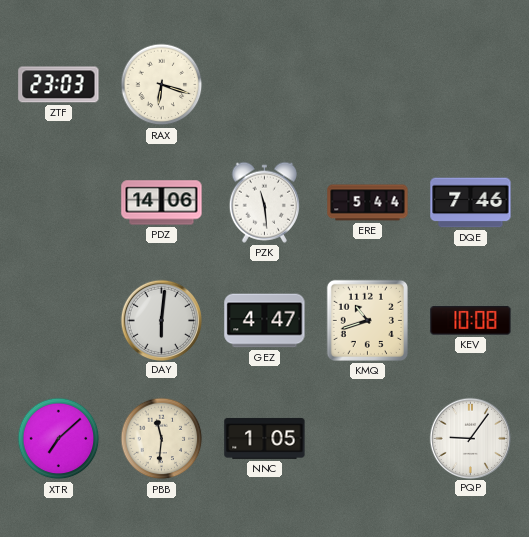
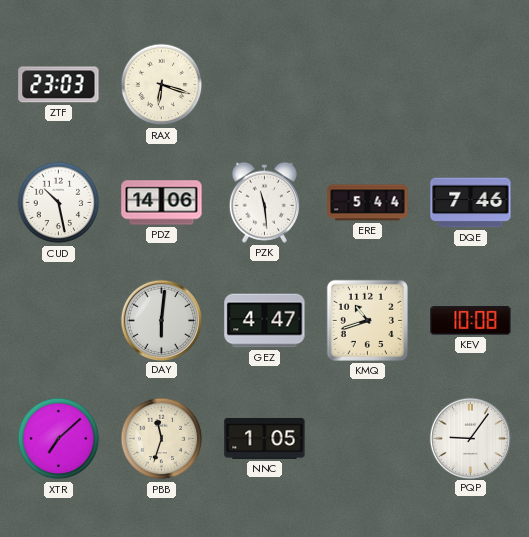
CUD: none -> 10:28 (59, 203)
PBB: 11:31 -> 11:33 (162, 439)
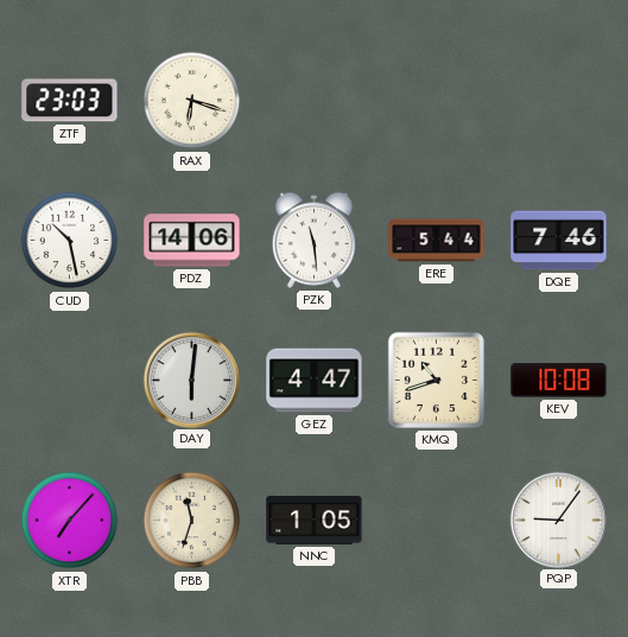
XTR: 7:08 -> 7:07 (70, 521)
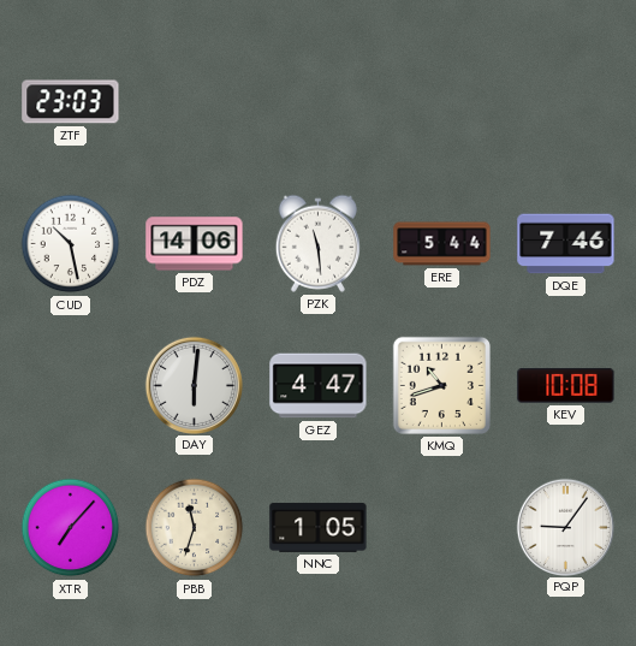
RAX: 6:18 -> none (192, 101)
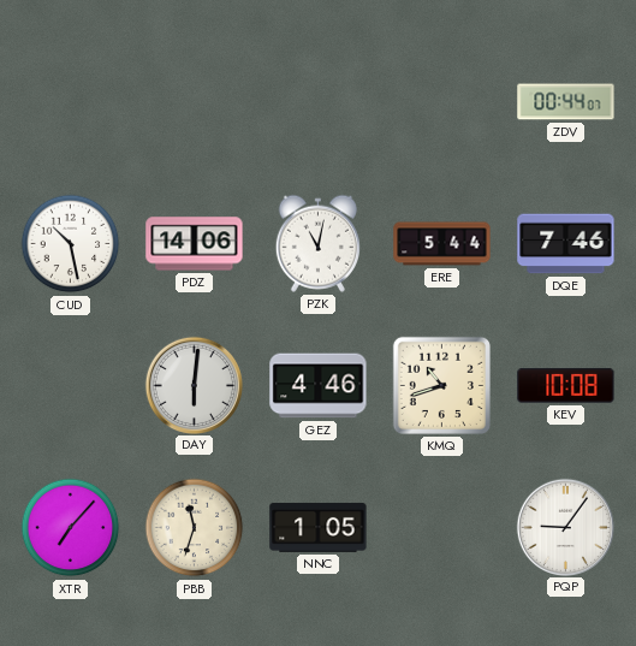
ZTF: 23:03 -> none (71, 102)
ZDV: none -> 00:44 (566, 102)
PZK: 11:29 -> 11:02 (317, 243)
GEZ: 4:47 -> 4:46 (319, 386)
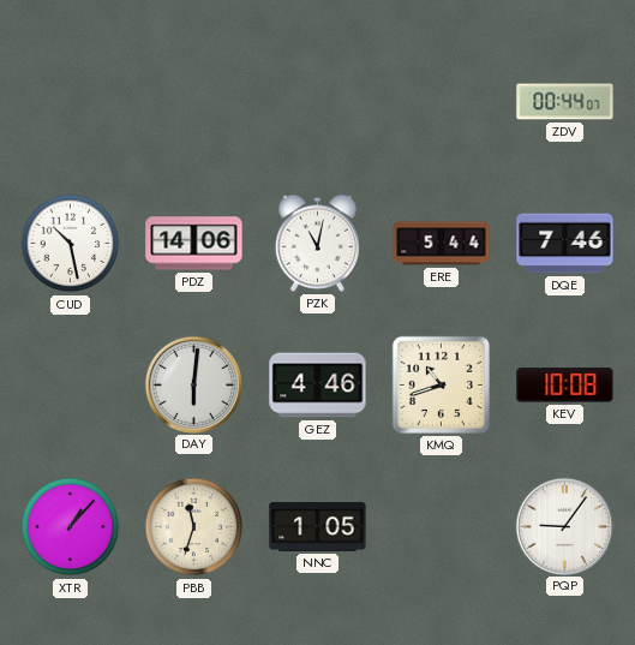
XTR: 7:07 -> 1:07 (71, 527)
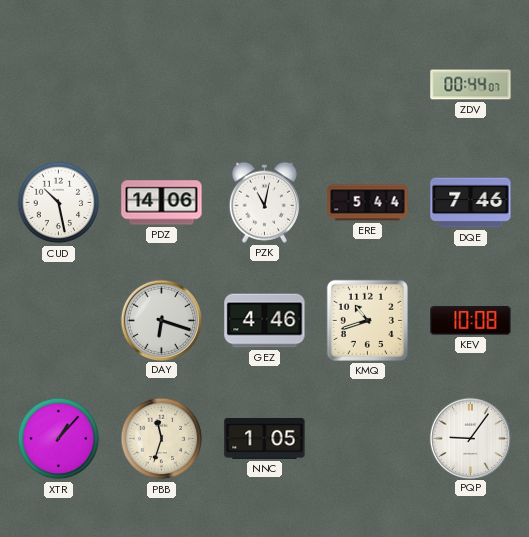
DAY: 6:01 -> 6:18 (161, 320)
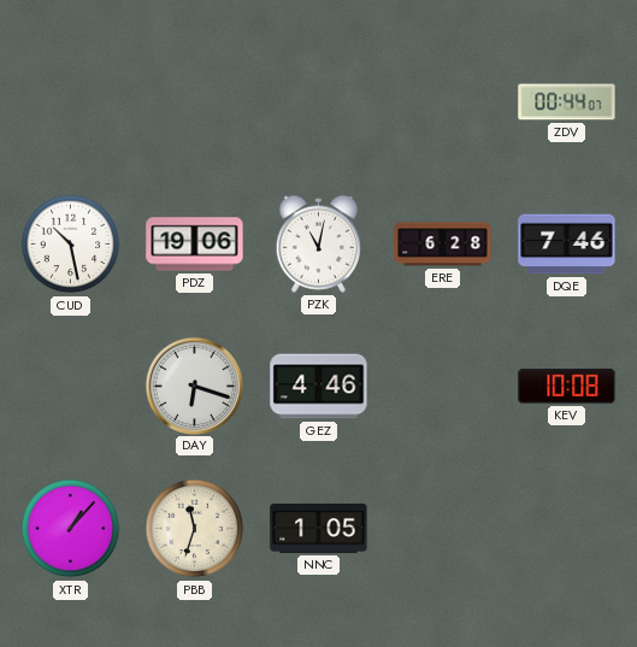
PDZ: 14:06 -> 19:06 (195, 245)
ERE: 5:44 -> 6:28 (443, 245)
KMQ: 10:42 -> none (367, 320)
PQP: 9:06 -> none (470, 438)
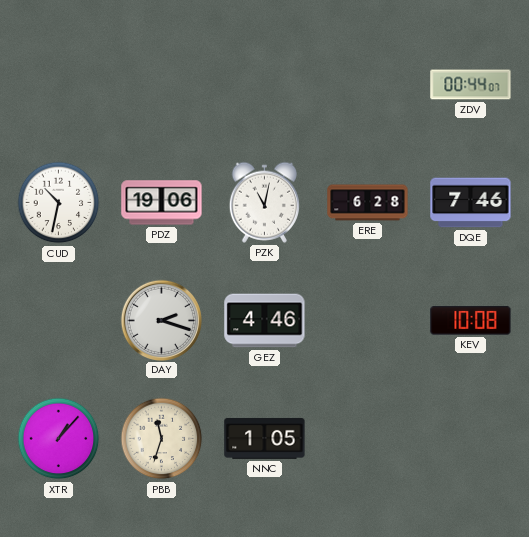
CUD: 10:28 -> 10:32 (59, 203)
DAY: 6:18 -> 2:18 (161, 320)
